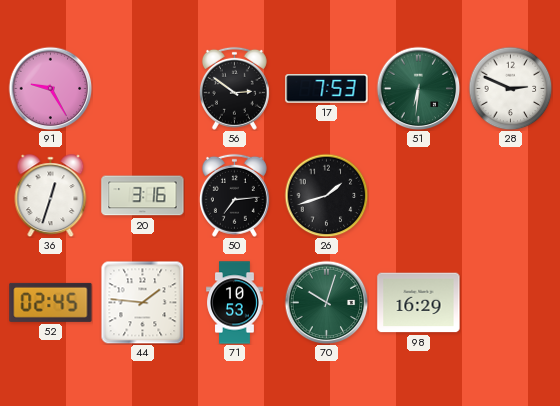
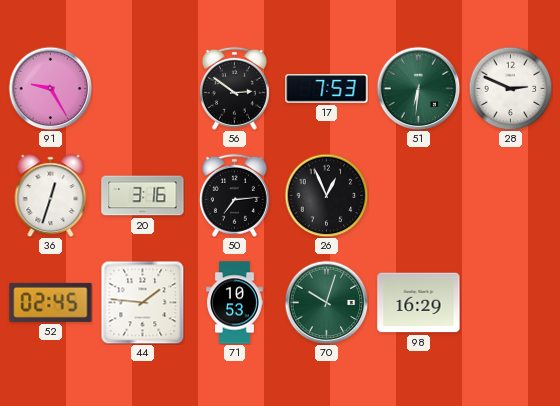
26: 1:42 -> 12:56 (326, 195)
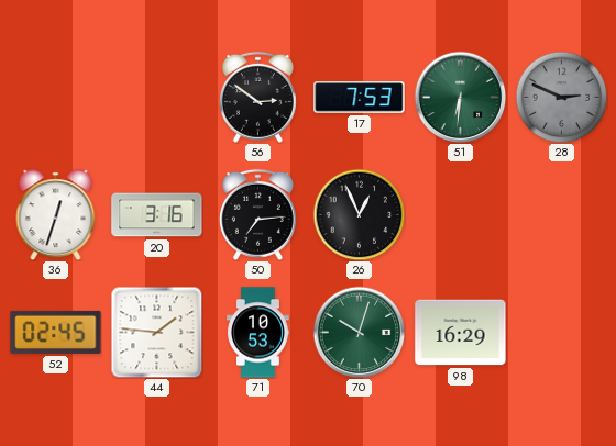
91: 9:25 -> none (50, 88)
28 dial: white -> grey (561, 97)
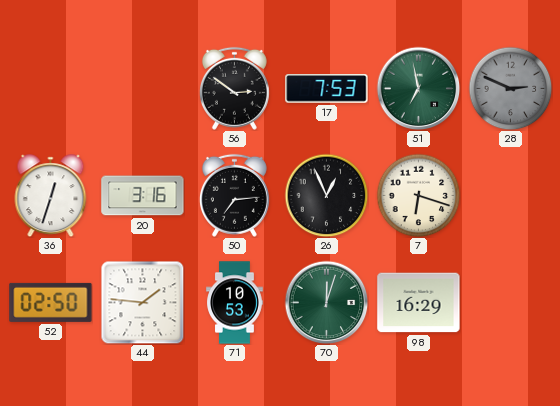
51: 6:31 -> 6:58 (418, 88)
7: none -> 6:18 (418, 195)
52: 02:45 -> 02:50 (51, 302)
70: 10:03 -> 12:03 (326, 302)
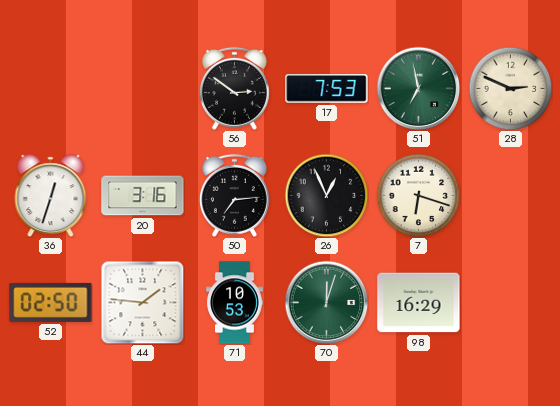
28 dial: grey -> cream (510, 88)
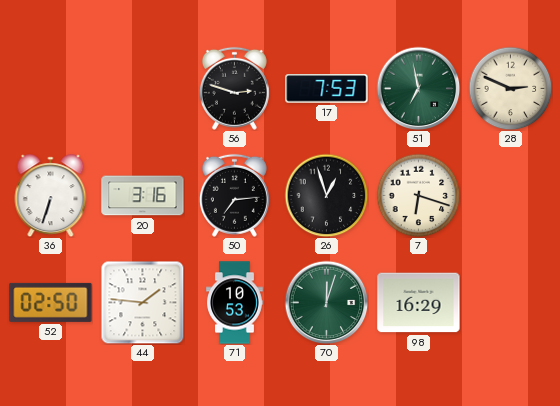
56: 2:51 -> 2:48 (234, 88)
36: 12:33 -> 6:33 (51, 196)
26: 12:56 -> 12:57 (326, 195)
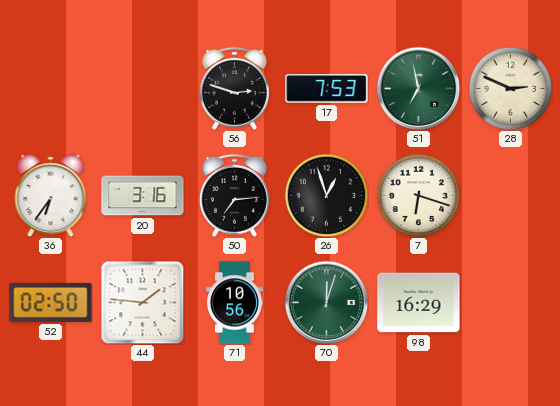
36: 6:33 -> 6:36 (51, 196)
71: 10:53 -> 10:56 (235, 303)
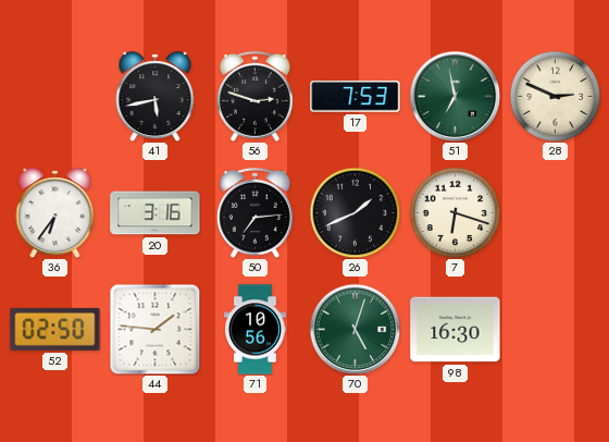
41: none -> 5:43 (156, 97)
26: 12:57 -> 1:41 (355, 212)
70: 12:03 -> 5:03 (355, 329)
98: 16:29 -> 16:30 (456, 330)
